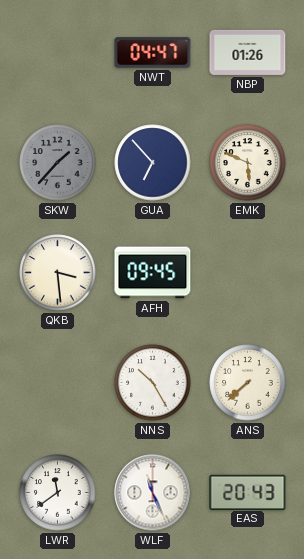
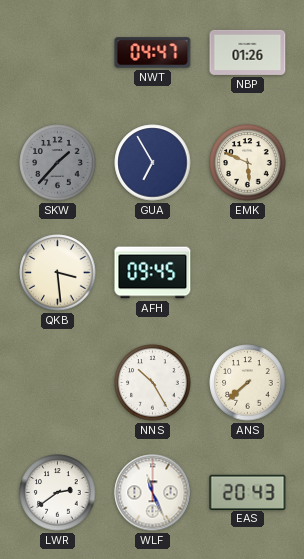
GUA: 6:53 -> 6:55 (153, 163)
LWR: 11:39 -> 2:39 (58, 493)
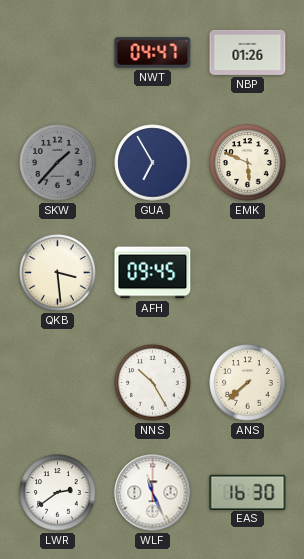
EAS: 20:43 -> 16:30 (248, 492)
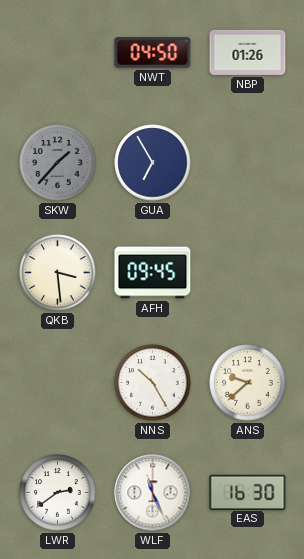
NWT: 04:47 -> 04:50 (153, 53)
EMK: 5:49 -> none (248, 163)
ANS: 7:38 -> 9:38 (248, 383)
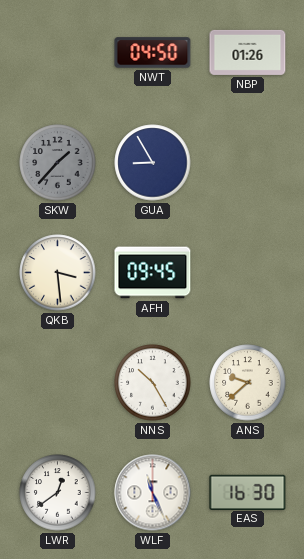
GUA: 6:55 -> 8:55 (153, 163)
LWR: 2:39 -> 12:39 (58, 493)
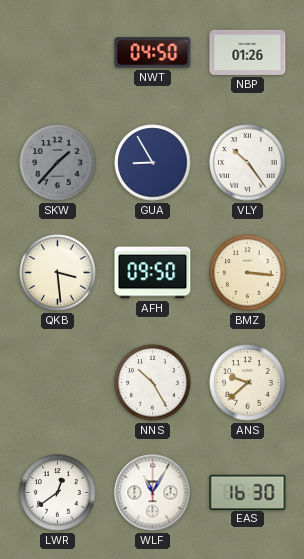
VLY: none -> 10:24 (248, 163)
AFH: 09:45 -> 09:50 (153, 273)
BMZ: none -> 3:16 (248, 273)
WLF: 11:26 -> 11:05 (153, 493)
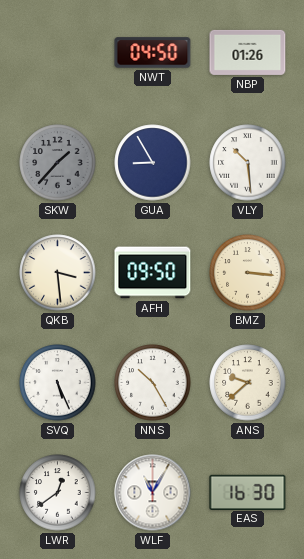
VLY: 10:24 -> 10:29 (248, 163)
SVQ: none -> 5:26 (58, 383)
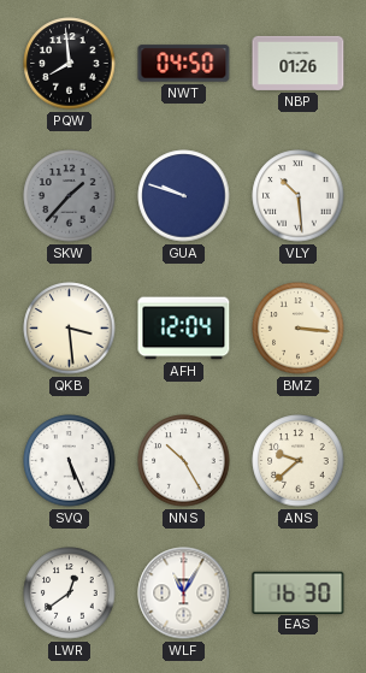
PQW: none -> 7:59 (70, 64)
GUA: 8:55 -> 9:48 (184, 196)
AFH: 09:50 -> 12:04 (184, 329)
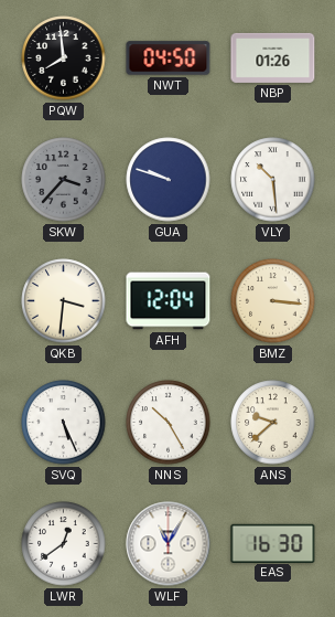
SKW: 1:37 -> 3:37 (64, 180)
QKB: 3:29 -> 3:31 (64, 301)
